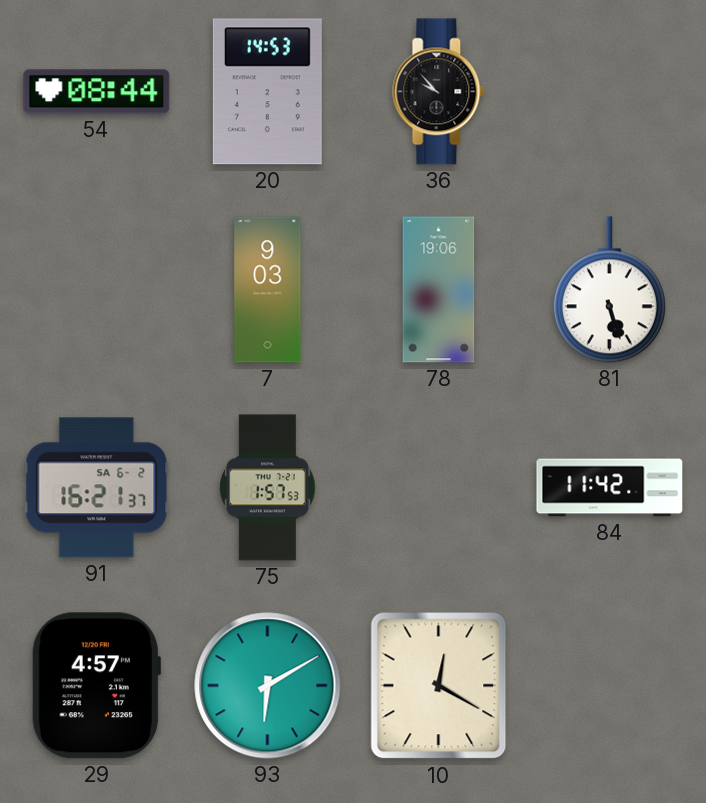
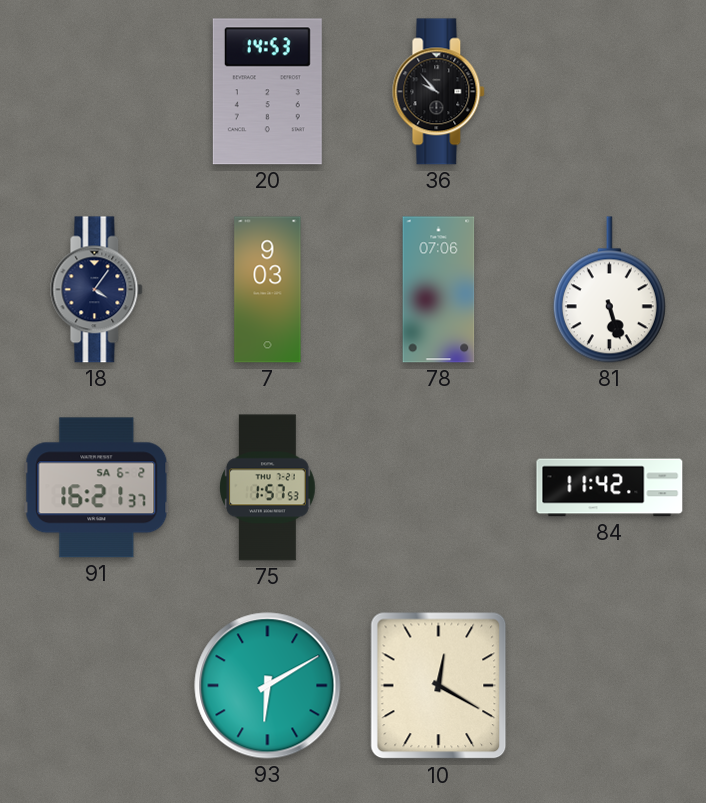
54: 08:44 -> none (97, 92)
18: none -> 4:06 (97, 290)
78: 19:06 -> 07:06 (439, 290)
29: 4:57 -> none (96, 686)
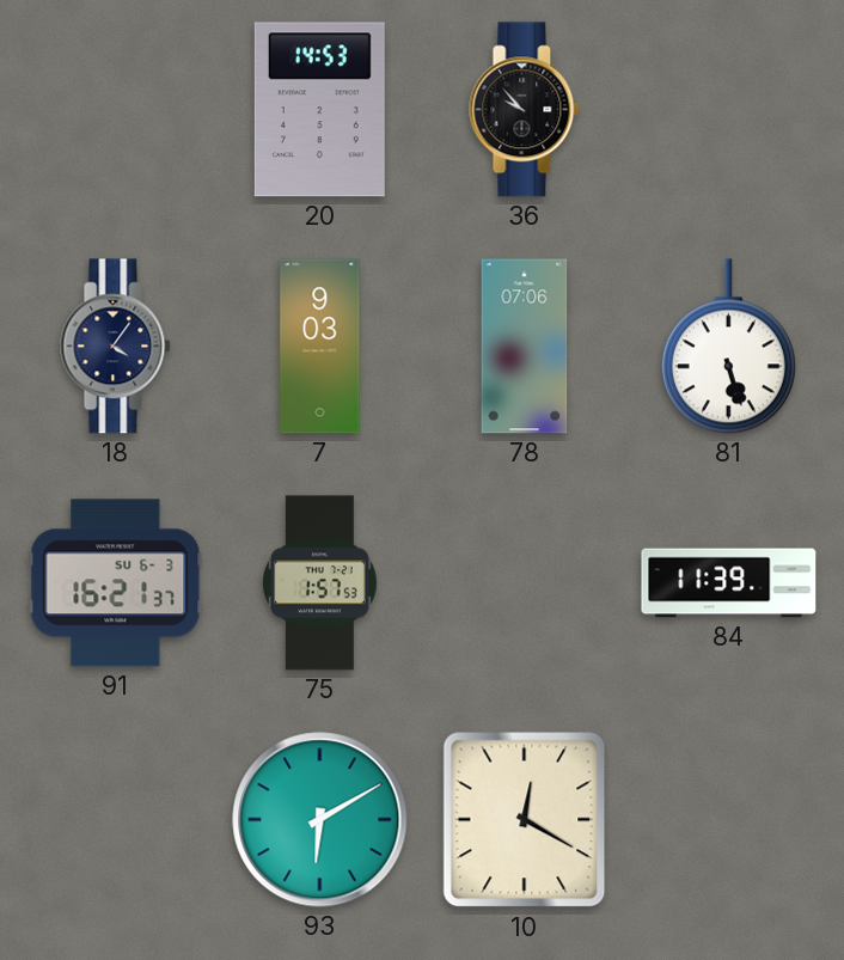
91 date: SA 6-2 -> SU 6-3 (116, 583)
84: 11:42 -> 11:39 (729, 583)
